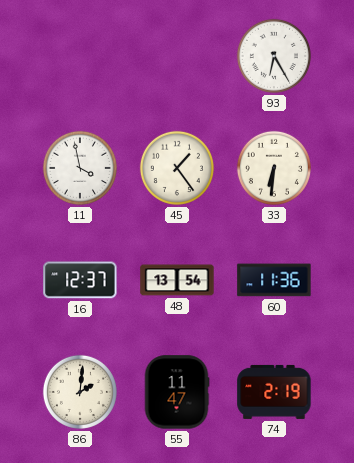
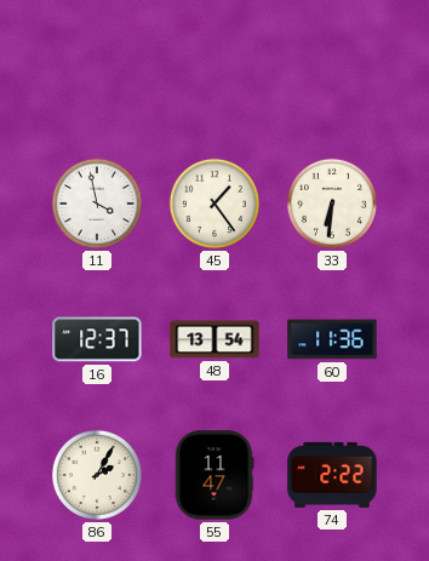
93: 6:25 -> none (274, 56)
86: 2:01 -> 2:05 (97, 475)
74: 2:19 -> 2:22 (332, 475)
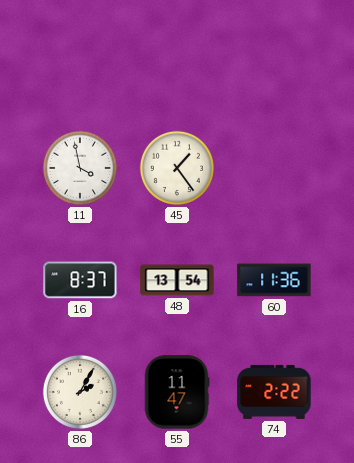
33: 6:31 -> none (332, 204)
16: 12:37 -> 8:37 (80, 280)
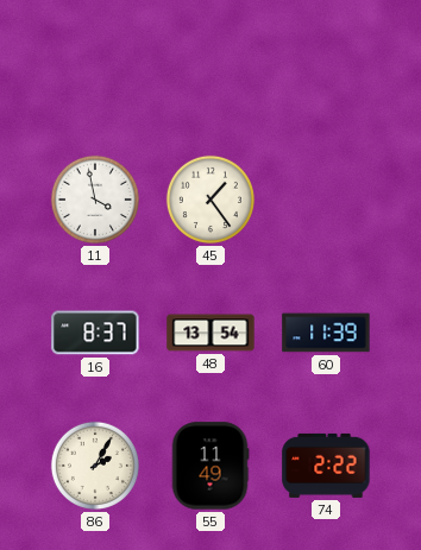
60: 11:36 -> 11:39 (326, 333)
55: 11:47 -> 11:49 (211, 466)
